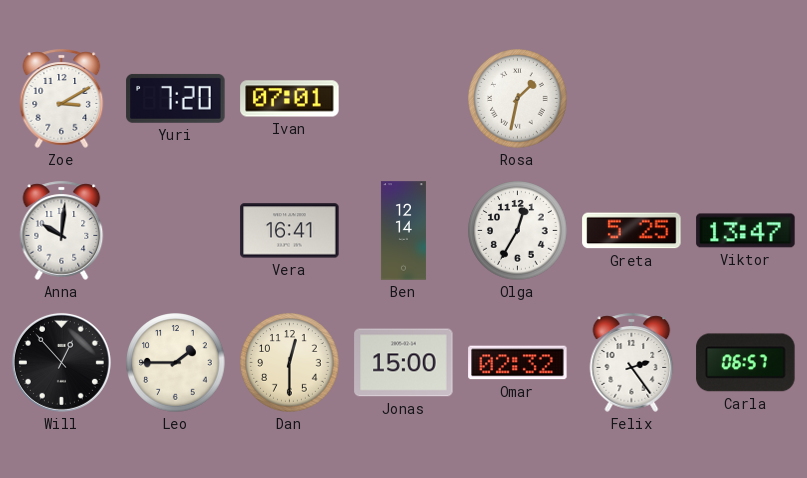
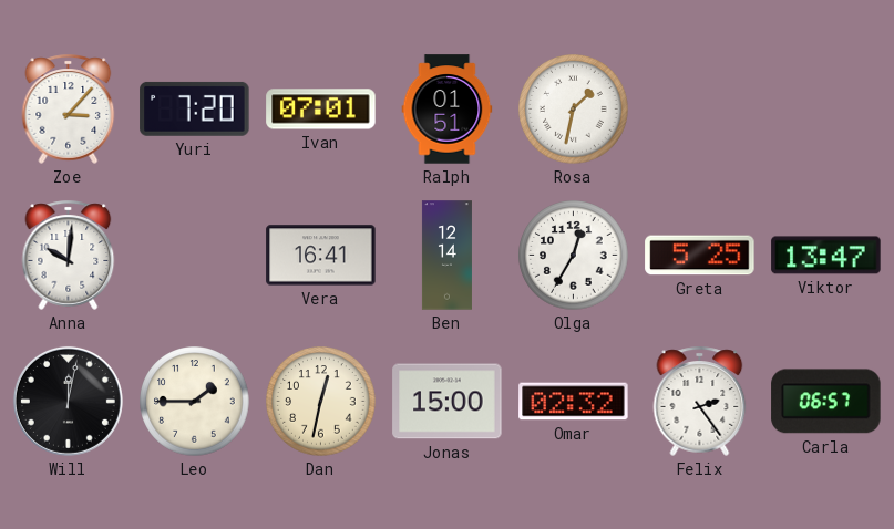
Zoe: 3:10 -> 3:07 (69, 108)
Ralph: none -> 01:51 (448, 110)
Will: 12:53 -> 12:02 (68, 401)
Dan: 12:30 -> 12:32 (321, 402)
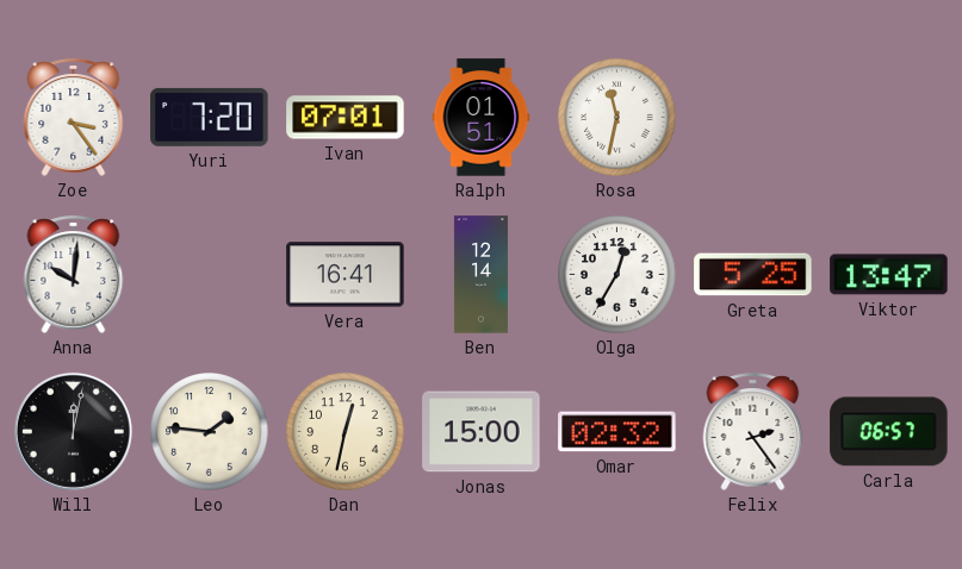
Zoe: 3:07 -> 3:24 (74, 117)
Rosa: 1:32 -> 11:32 (617, 118)
Leo: 1:45 -> 1:46 (210, 432)
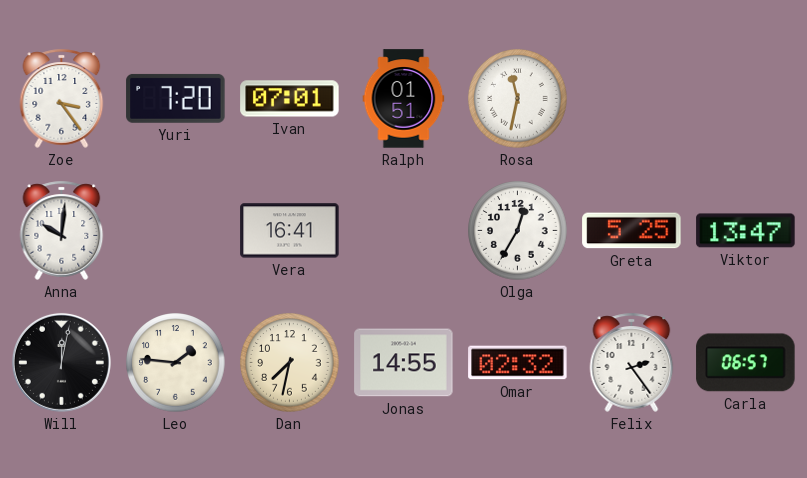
Ben: 12:14 -> none (480, 275)
Dan: 12:32 -> 7:32 (290, 363)
Jonas: 15:00 -> 14:55 (404, 363)
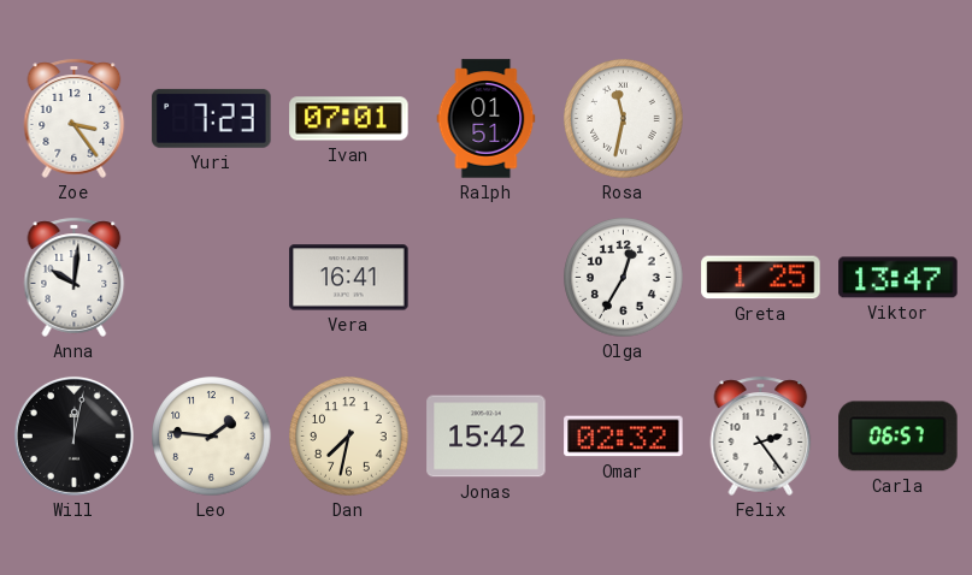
Yuri: 7:20 -> 7:23 (212, 118)
Greta: 5:25 -> 1:25 (761, 278)
Jonas: 14:55 -> 15:42 (487, 437)
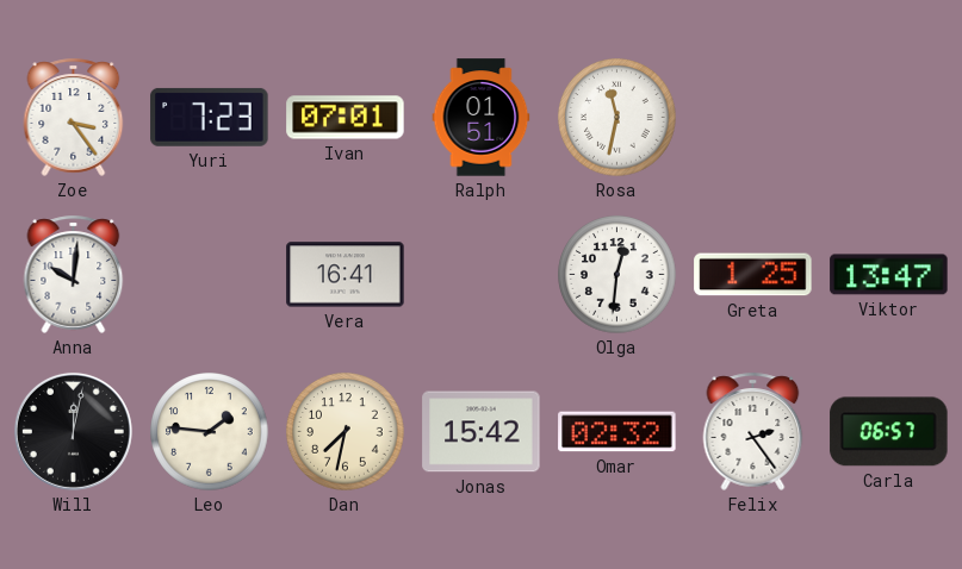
Olga: 12:35 -> 12:31 (617, 275)
